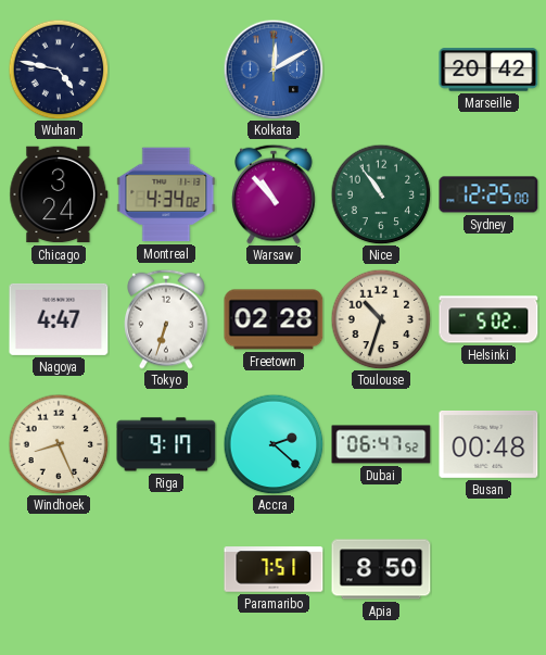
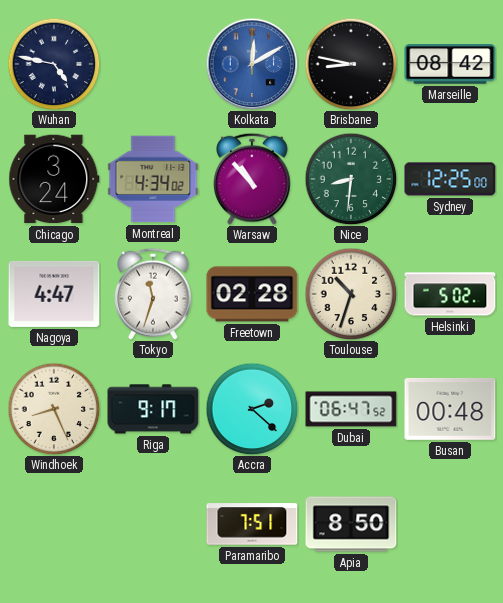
Brisbane: none -> 8:47 (351, 64)
Marseille: 20:42 -> 08:42 (450, 64)
Nice: 10:54 -> 8:31 (351, 179)
Tokyo: 6:33 -> 11:33 (154, 294)
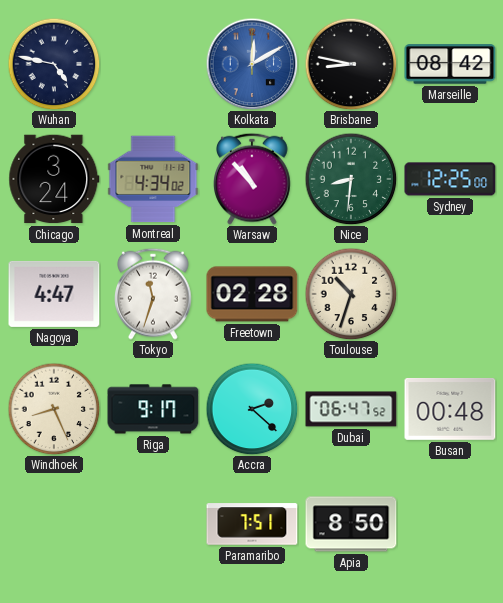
Helsinki: 5:02 -> none (450, 294)
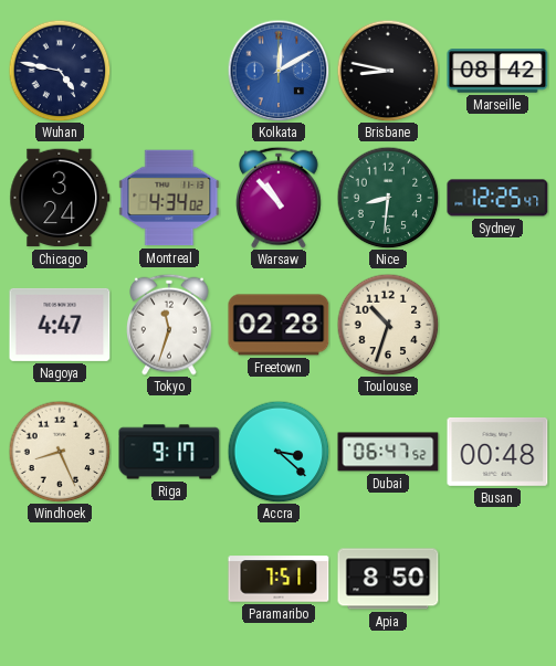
Sydney: 12:25:00 -> 12:25:47 (497, 198)
Accra: 2:22 -> 3:22 (279, 452)
